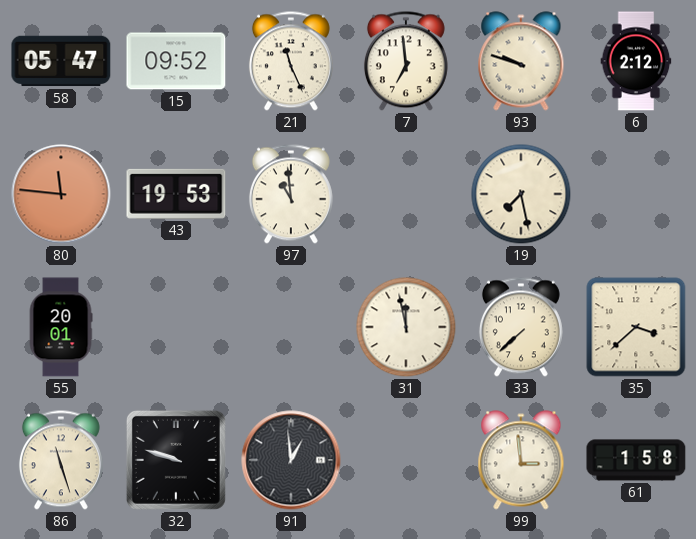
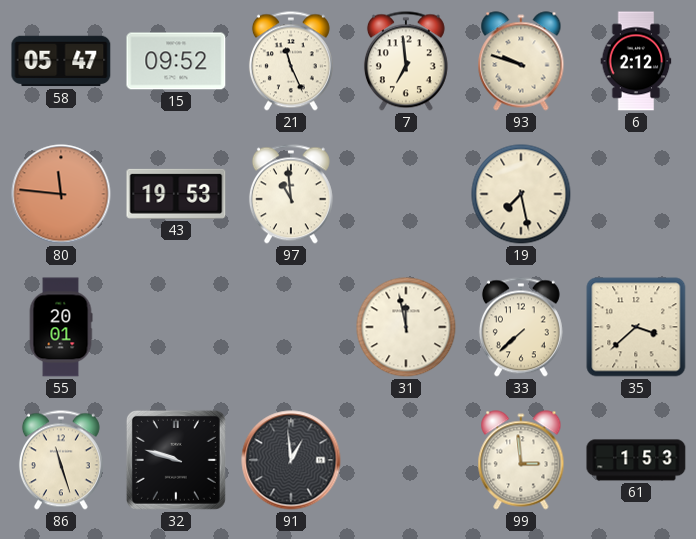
61: 1:58 -> 1:53 (636, 460)
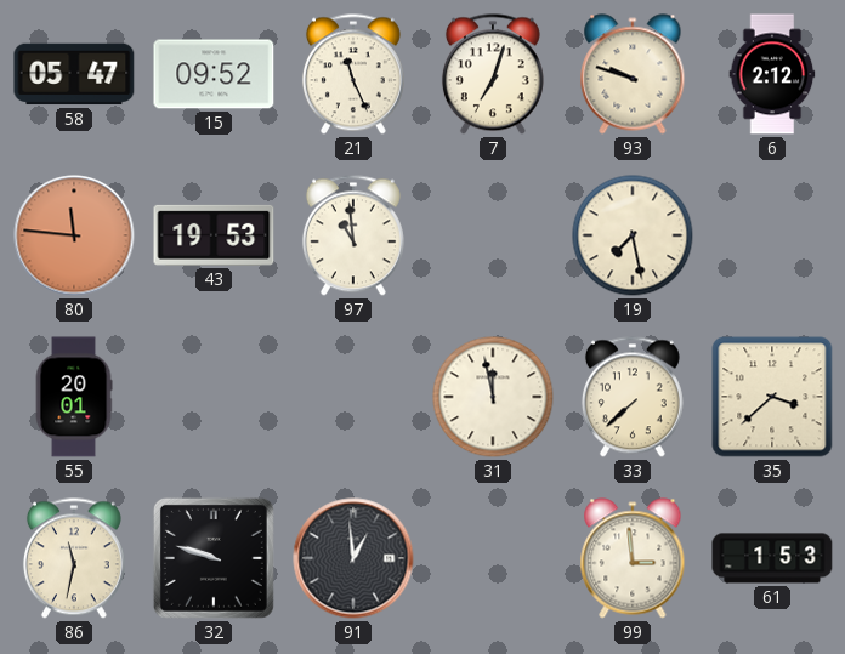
7: 6:59 -> 7:03 (493, 74)
86: 11:27 -> 11:32 (74, 558)
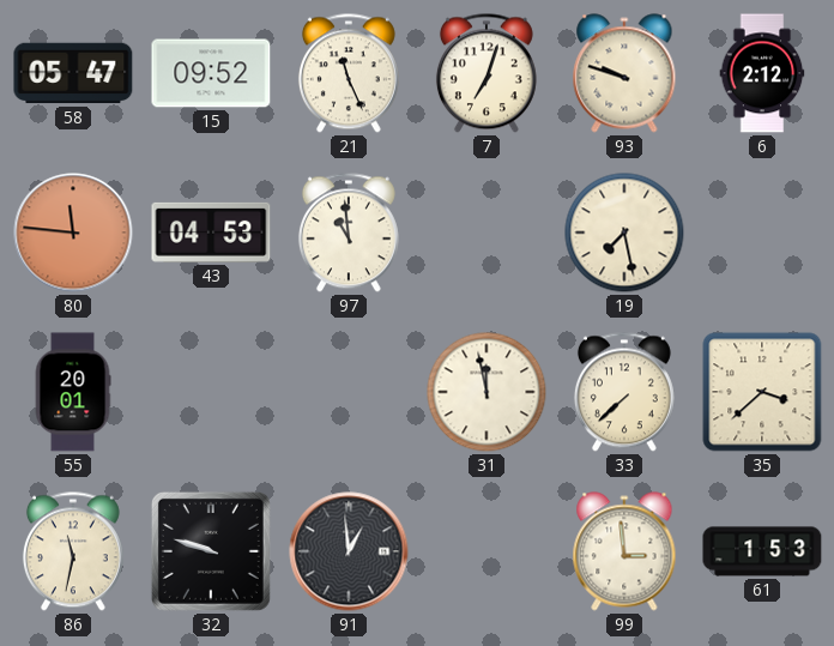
43: 19:53 -> 04:53 (211, 233)
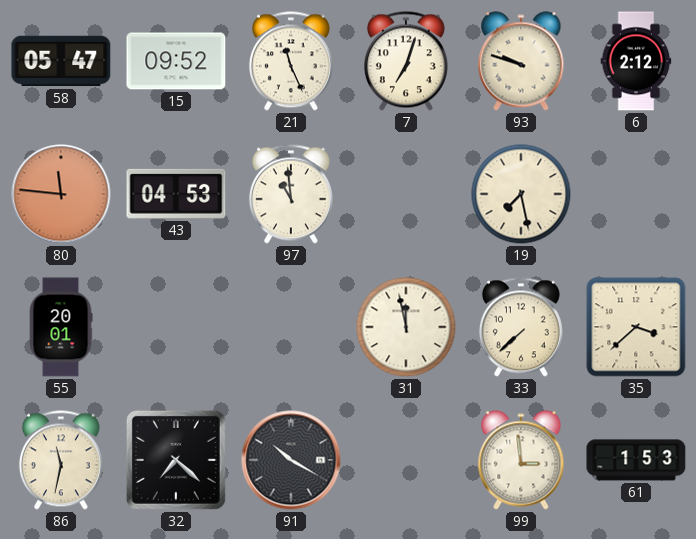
32: 9:48 -> 7:22 (176, 460)
91: 12:59 -> 10:20 (291, 460)
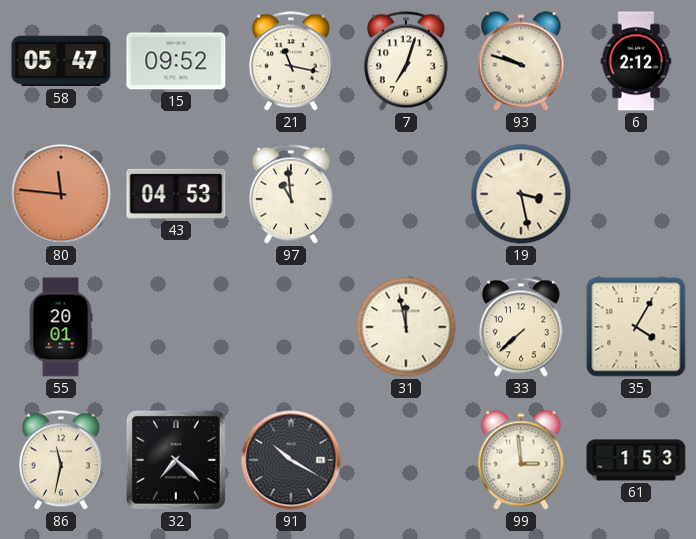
21: 11:26 -> 11:17 (291, 61)
19: 7:28 -> 3:28 (521, 194)
35: 3:38 -> 4:05 (636, 327)
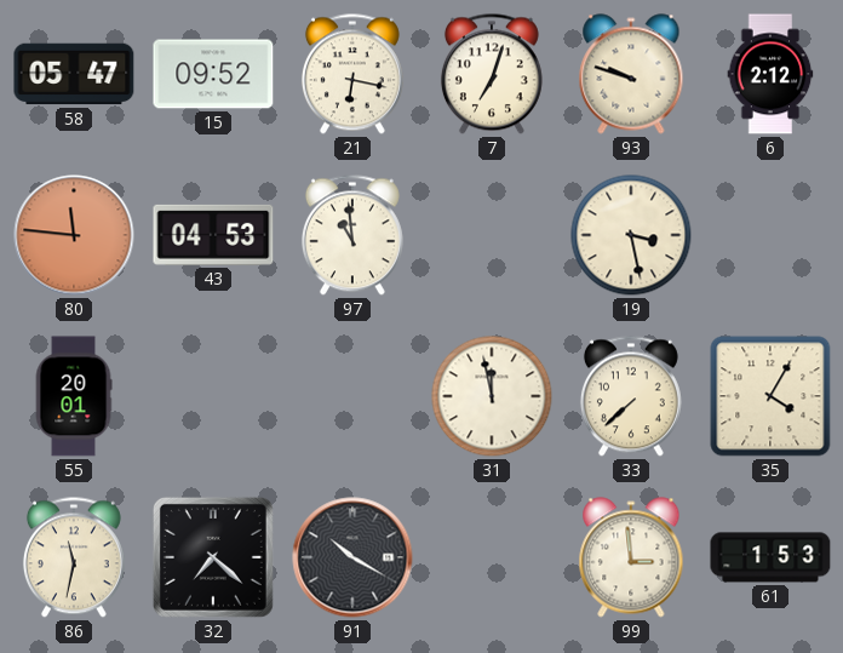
21: 11:17 -> 6:17 (352, 74)
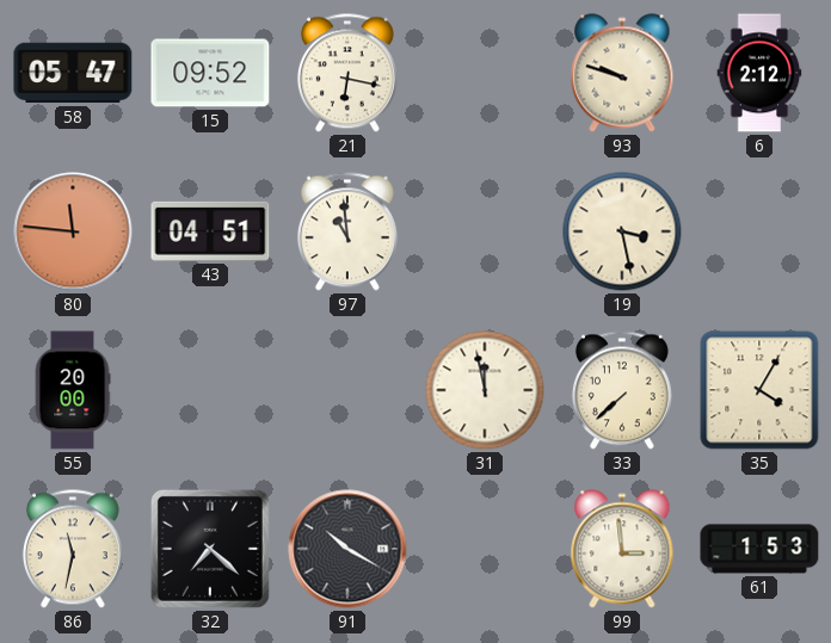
7: 7:03 -> none (492, 74)
43: 04:53 -> 04:51 (210, 231)
55: 20:01 -> 20:00 (73, 390)
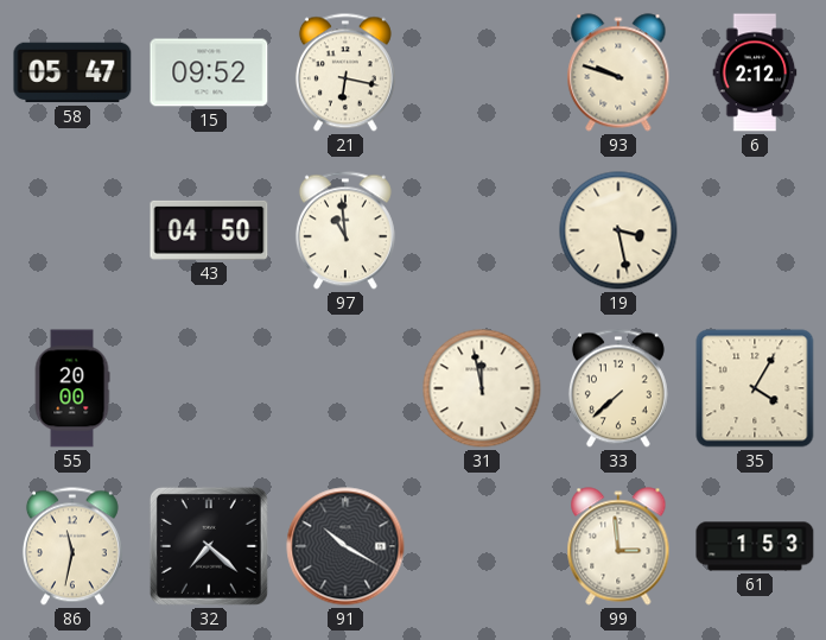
80: 11:46 -> none (73, 231)
43: 04:51 -> 04:50 (209, 230)
